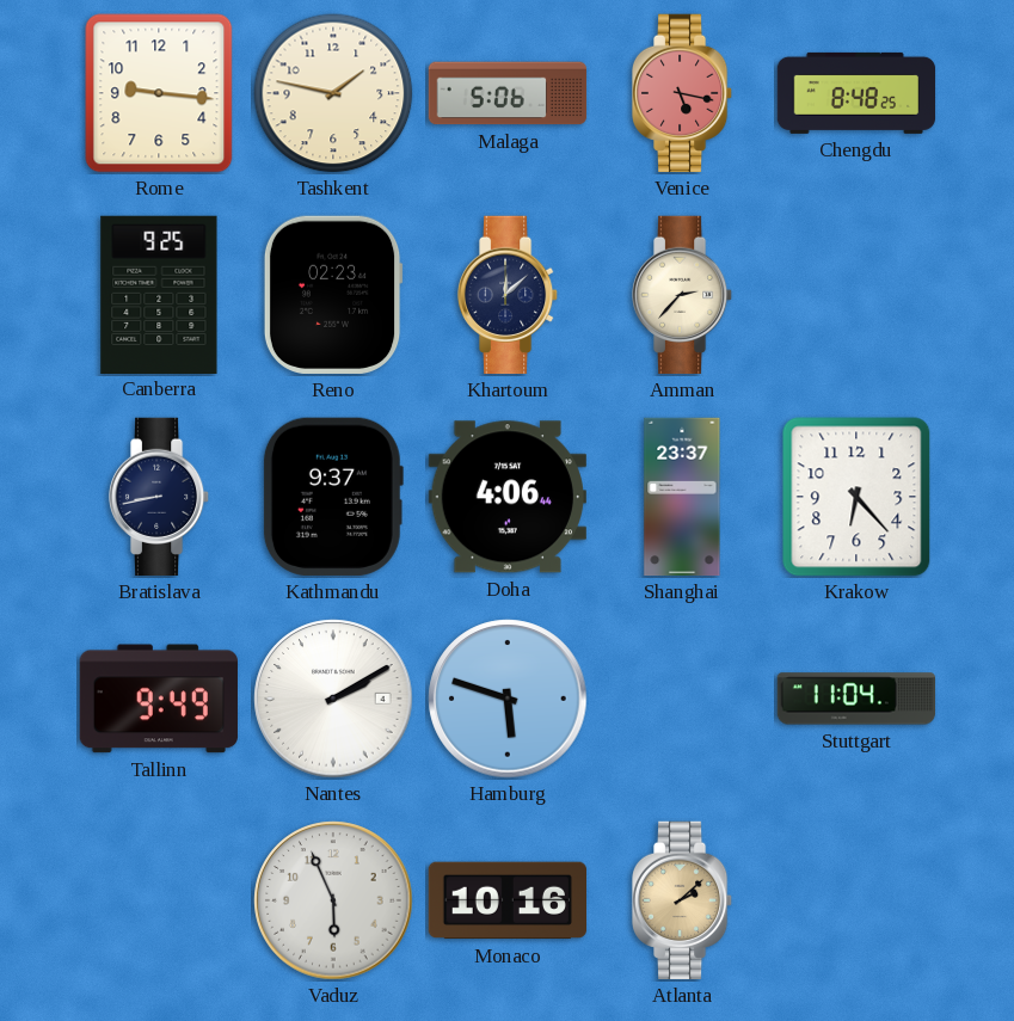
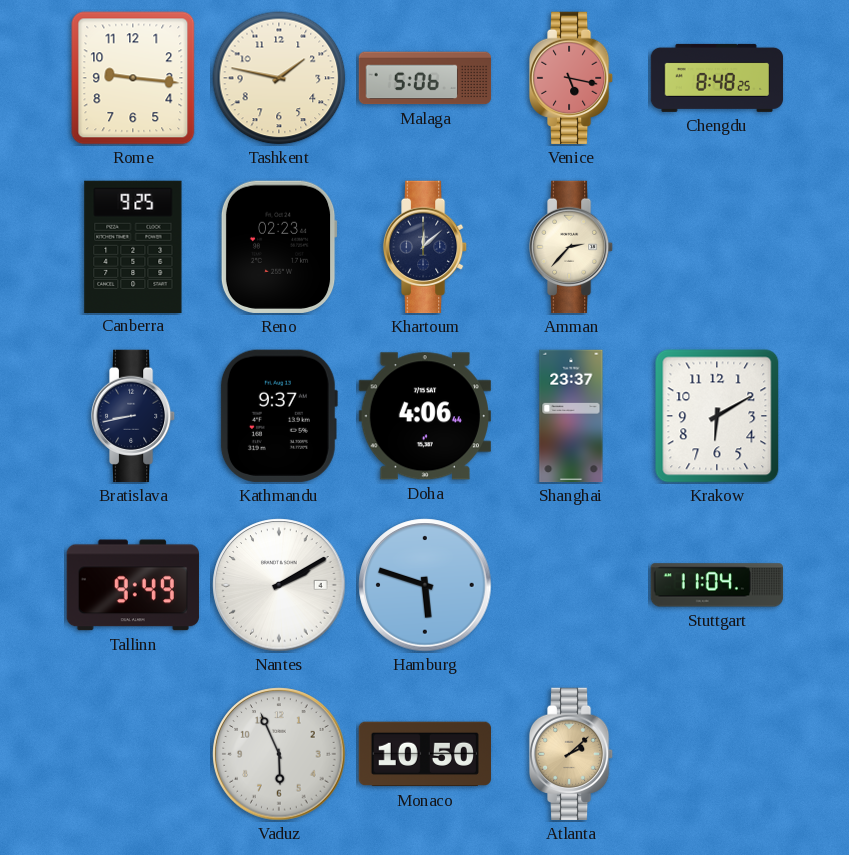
Krakow: 6:23 -> 6:10 (717, 416)
Monaco: 10:16 -> 10:50 (424, 754)
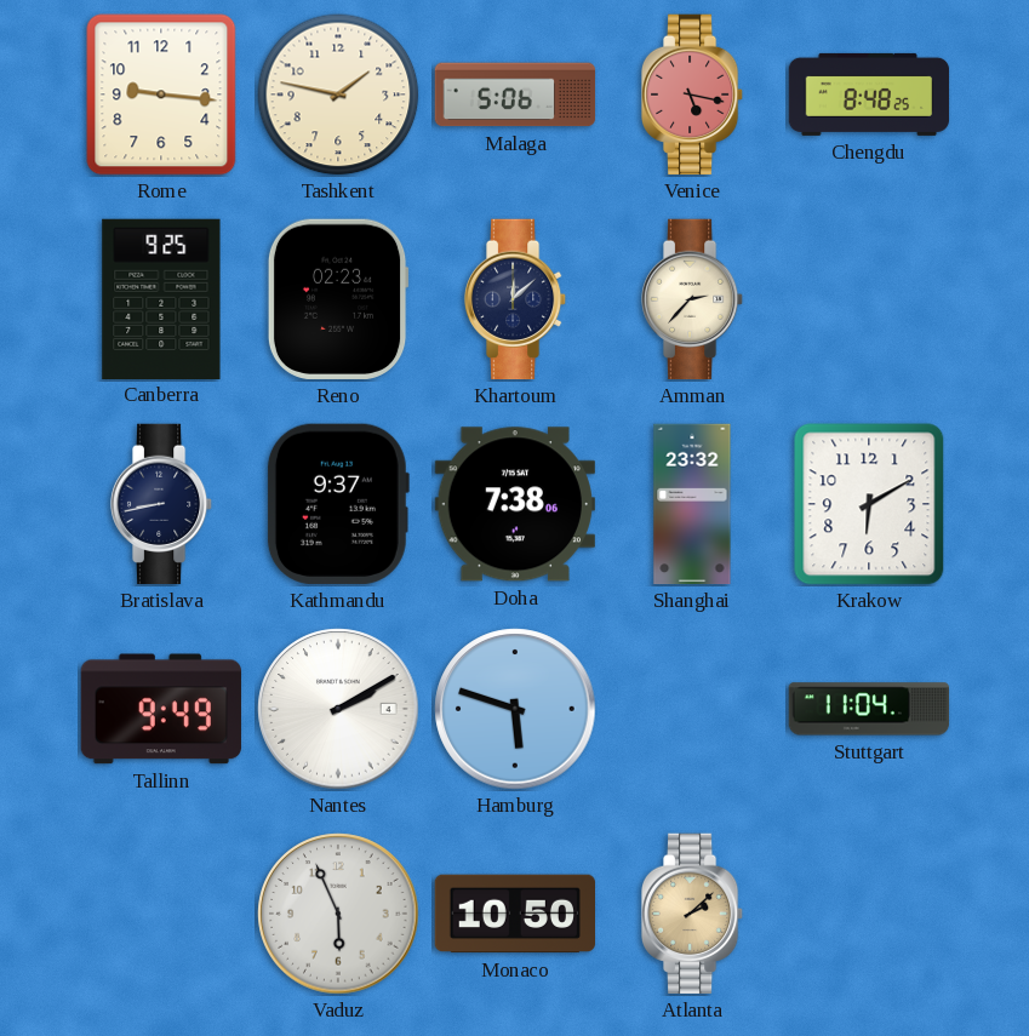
Doha: 4:06 -> 7:38 (515, 504)
Shanghai: 23:37 -> 23:32 (692, 504)
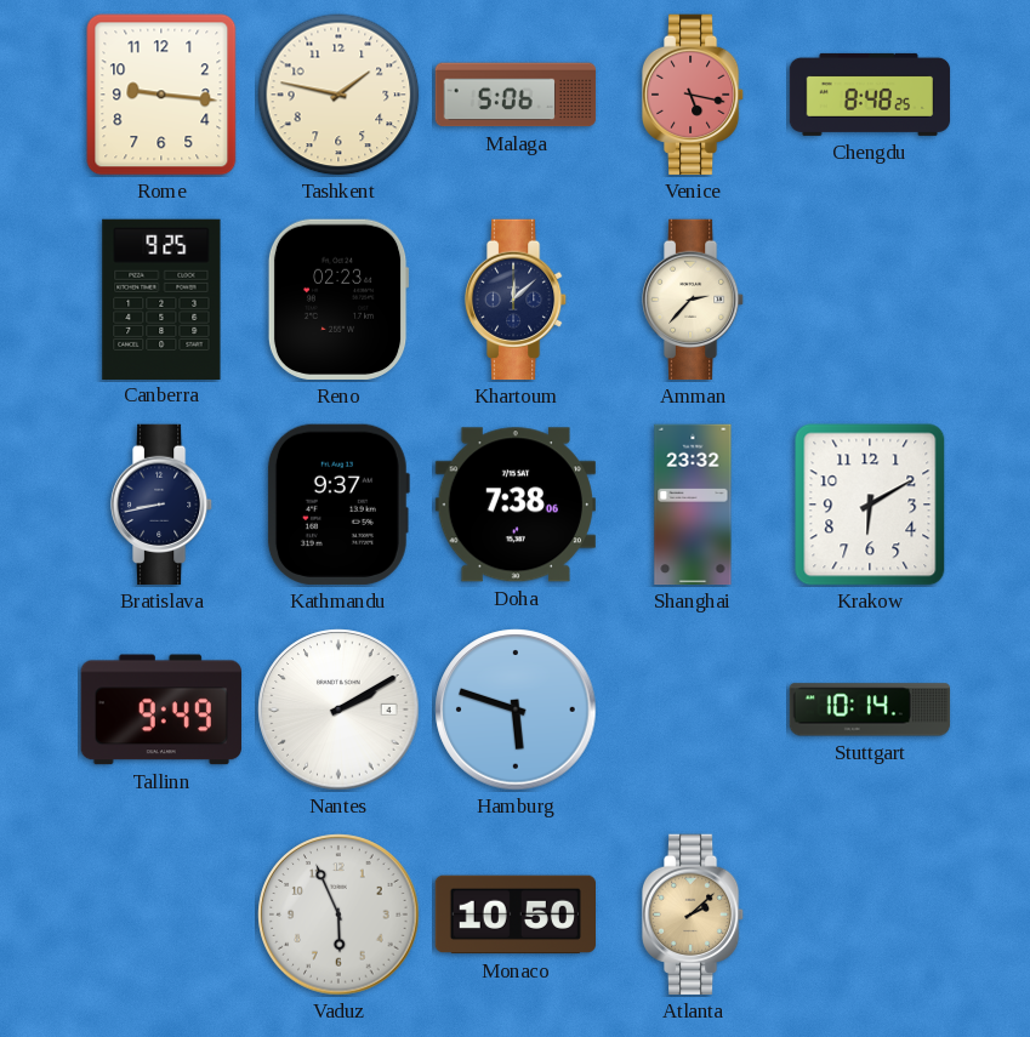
Stuttgart: 11:04 -> 10:14 (870, 710)
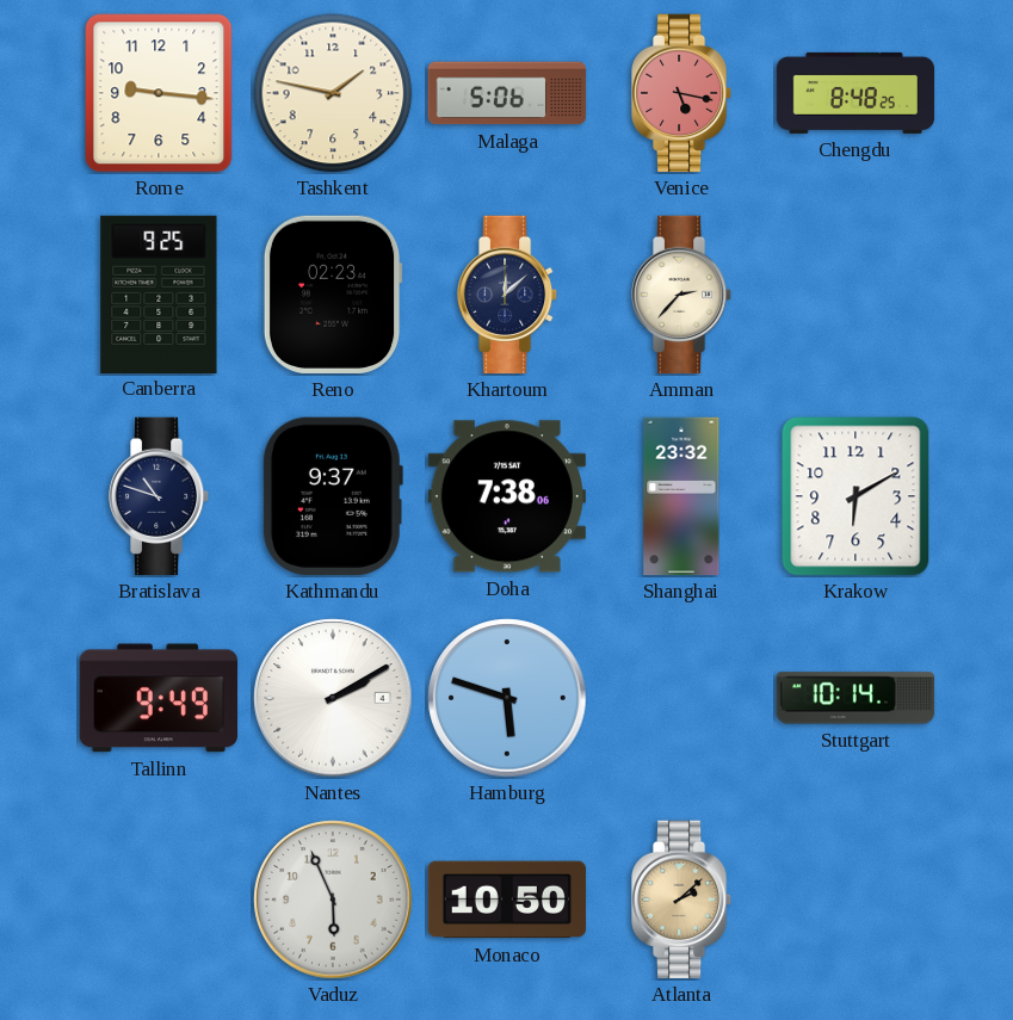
Bratislava: 8:43 -> 10:48 (159, 496)
